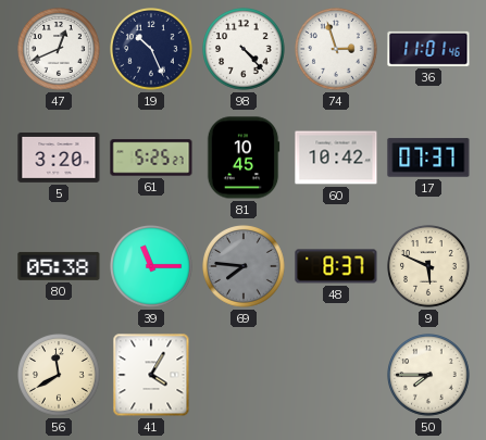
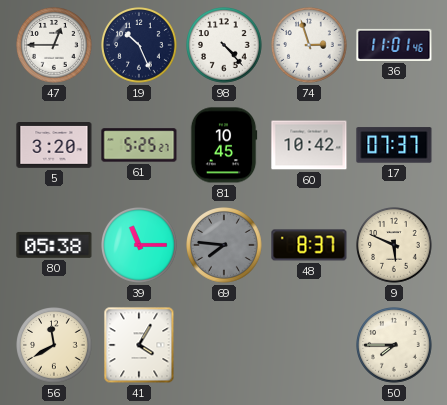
47: 12:41 -> 12:45 (55, 46)
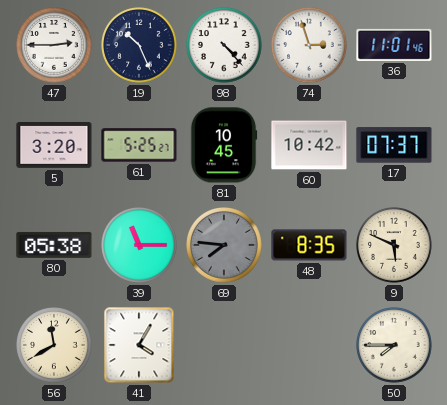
47: 12:45 -> 2:45 (55, 46)
48: 8:37 -> 8:35 (309, 245)
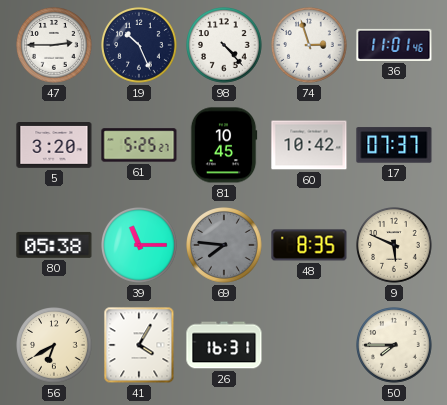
56: 11:40 -> 6:40 (55, 346)
26: none -> 16:31 (224, 345)
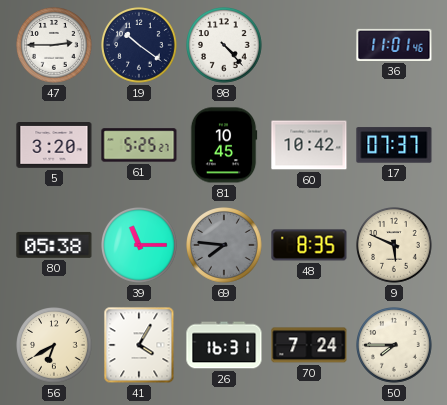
19: 10:26 -> 10:21 (140, 46)
74: 2:57 -> none (310, 46)
70: none -> 7:24 (309, 345)
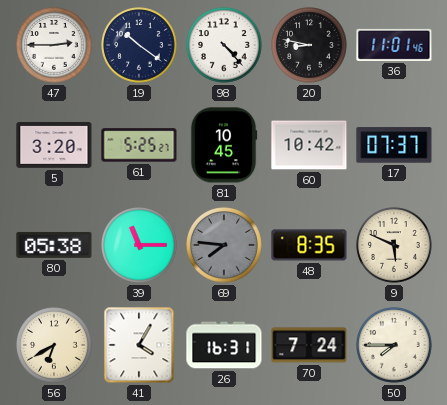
20: none -> 8:47 (310, 46)
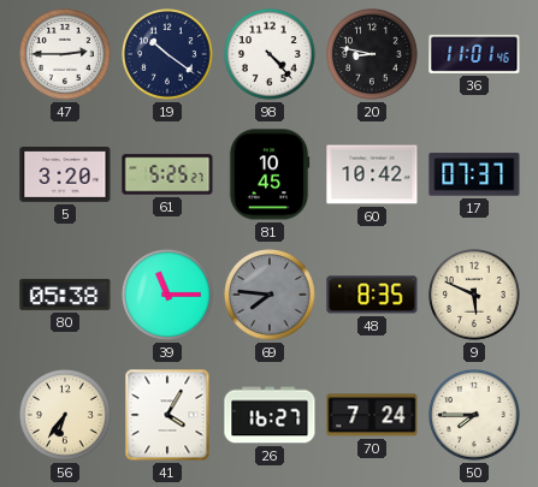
56: 6:40 -> 6:36 (66, 416)
26: 16:31 -> 16:27 (270, 415)
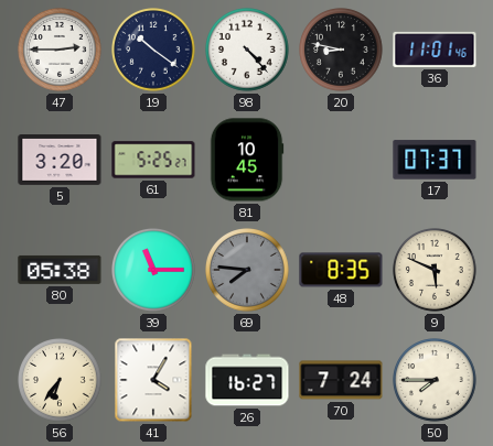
60: 10:42 -> none (372, 174)
